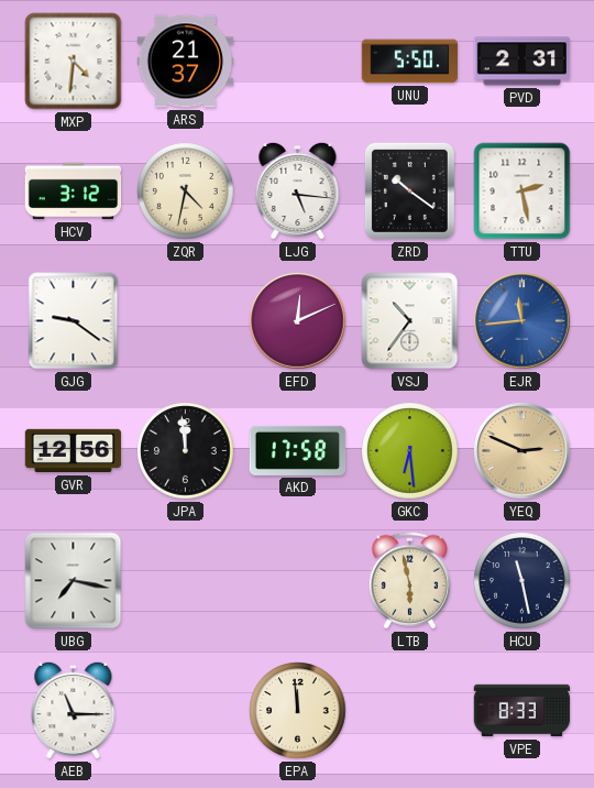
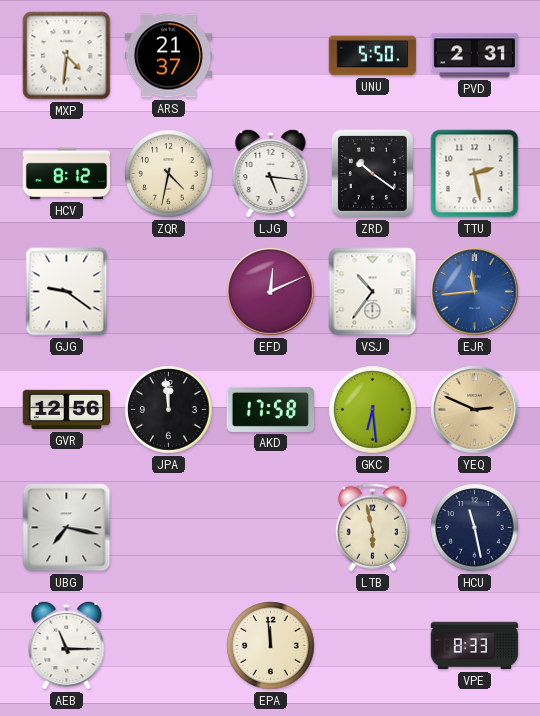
HCV: 3:12 -> 8:12 (67, 174)
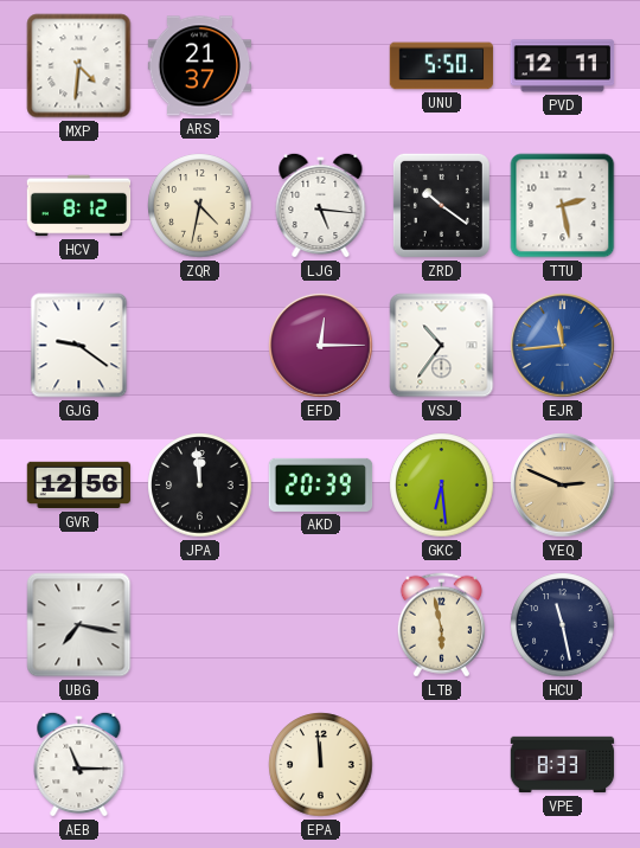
PVD: 2:31 -> 12:11 (563, 66)
EFD: 12:11 -> 12:15 (321, 346)
AKD: 17:58 -> 20:39 (321, 484)
